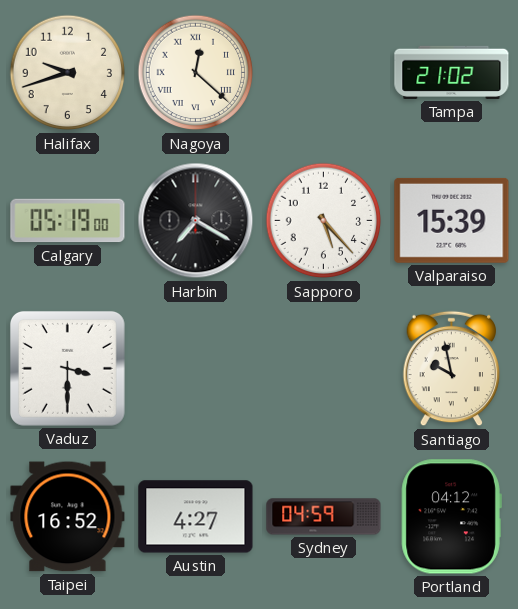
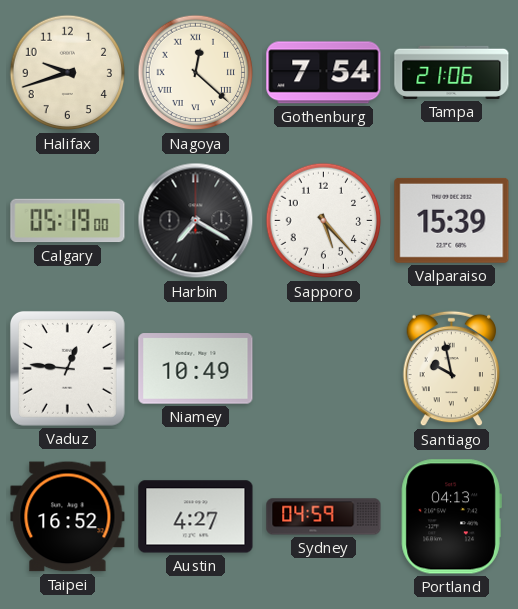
Gothenburg: none -> 7:54 (324, 73)
Tampa: 21:02 -> 21:06 (452, 72)
Vaduz: 3:30 -> 12:46 (67, 368)
Niamey: none -> 10:49 (196, 369)
Portland: 04:12 -> 04:13 (451, 517)
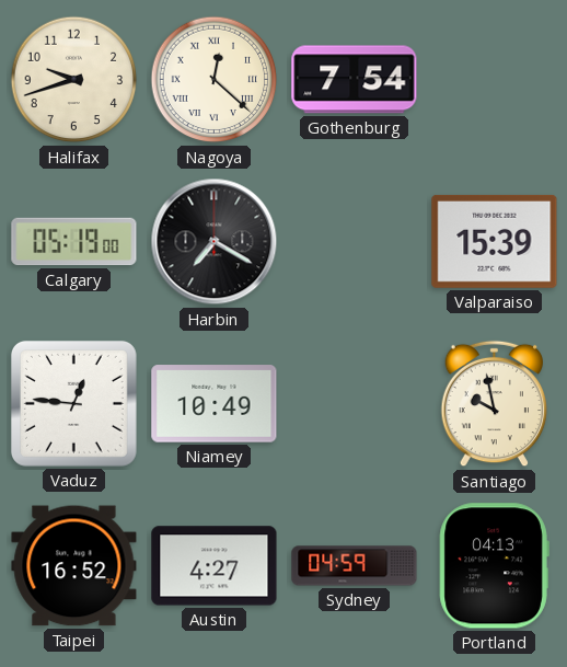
Tampa: 21:06 -> none (452, 72)
Sapporo: 5:23 -> none (324, 221)
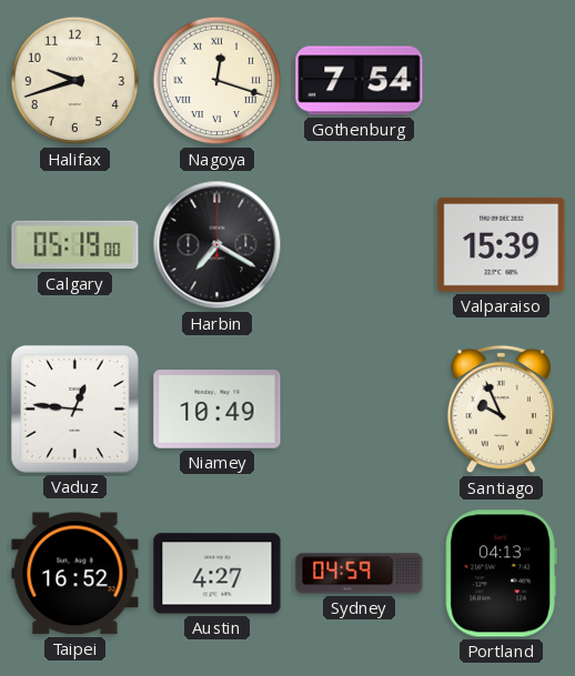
Nagoya: 12:22 -> 12:18 (218, 81)
Santiago: 9:58 -> 9:56 (502, 410)
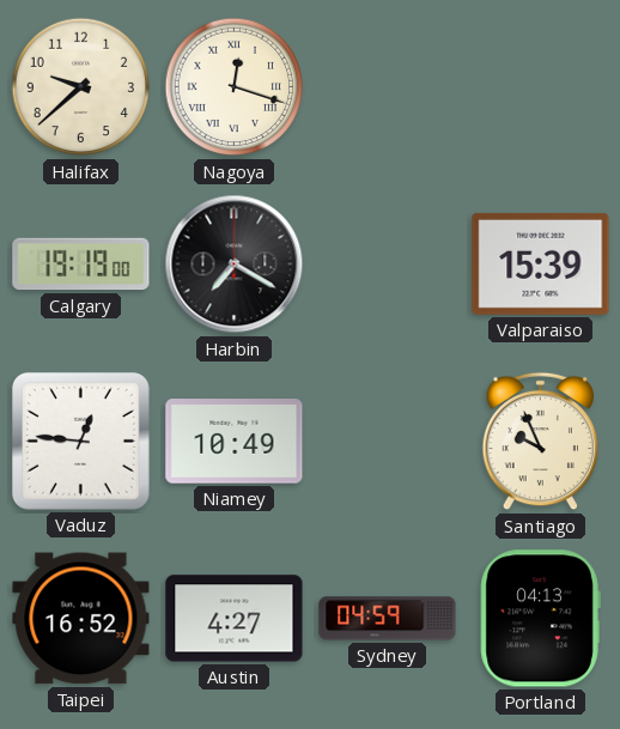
Halifax: 9:42 -> 9:38 (81, 87)
Gothenburg: 7:54 -> none (360, 81)
Calgary: 05:19 -> 19:19 (81, 265)
